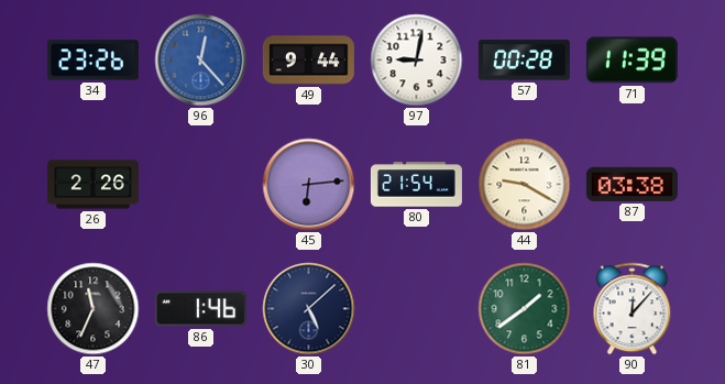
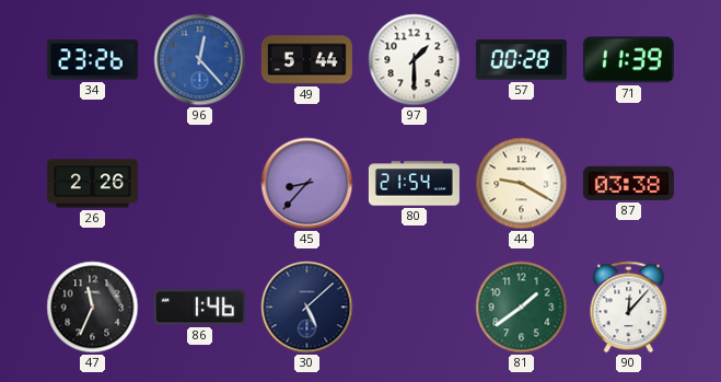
49: 9:44 -> 5:44 (306, 60)
97: 9:02 -> 1:30 (415, 60)
45: 6:14 -> 8:37 (307, 184)
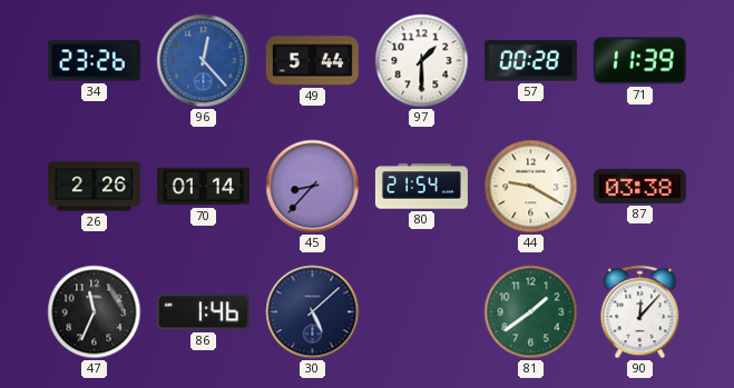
70: none -> 01:14 (203, 187)
